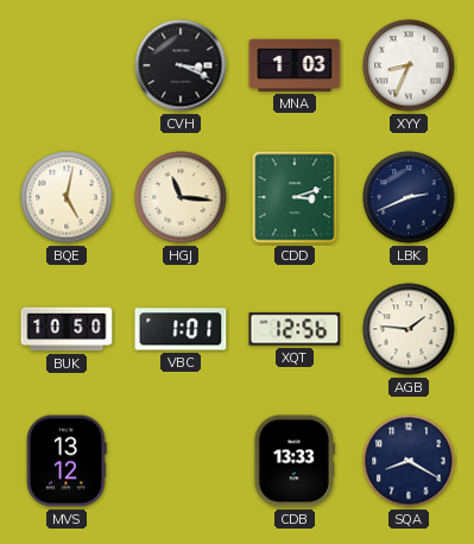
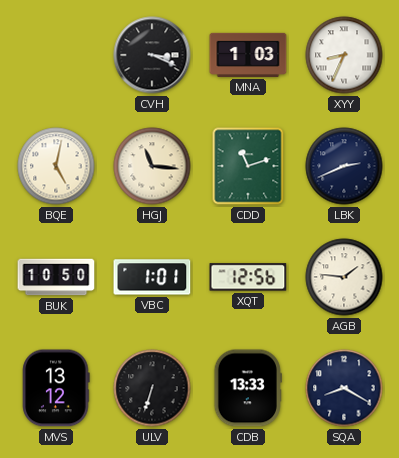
CDD: 3:12 -> 11:12 (248, 166)
ULV: none -> 6:33 (152, 388)
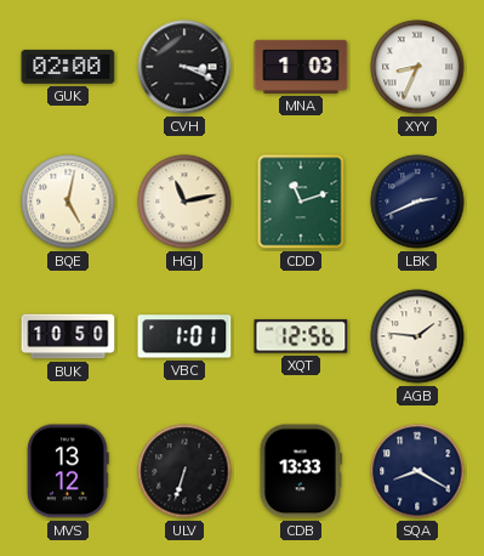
GUK: none -> 02:00 (68, 67)
HGJ: 11:16 -> 11:13 (184, 202)
